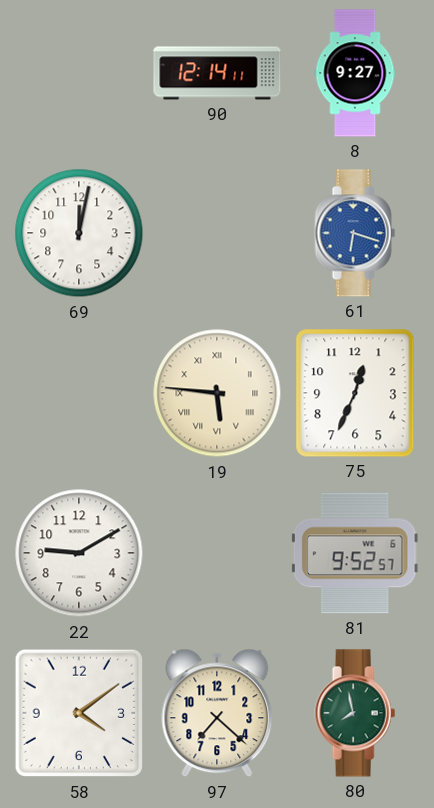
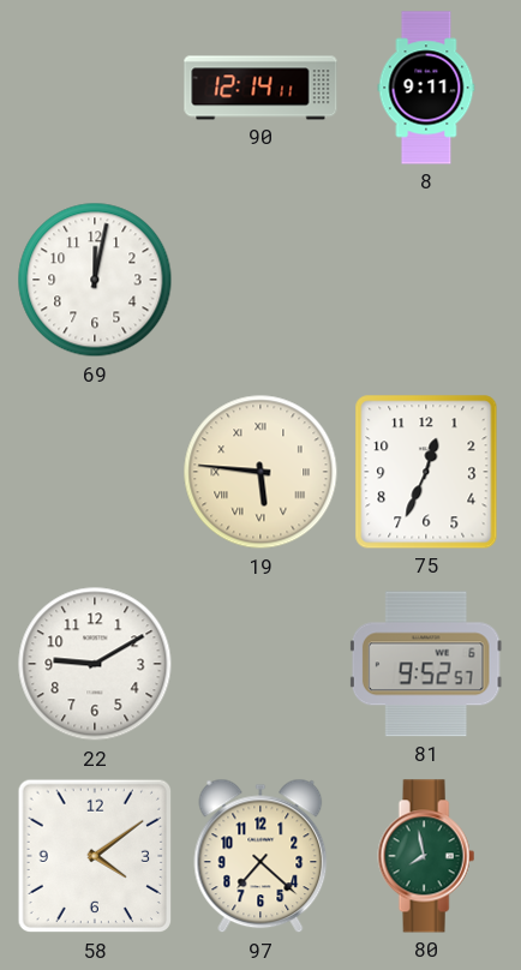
8: 9:27 -> 9:11 (426, 88)
61: 6:18 -> none (355, 233)
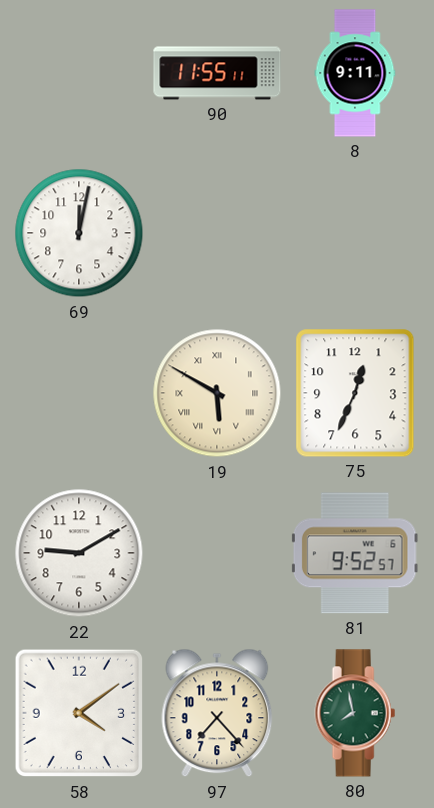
90: 12:14 -> 11:55 (217, 73)
19: 5:46 -> 5:50 (217, 393)
97: 7:22 -> 7:23 (217, 713)
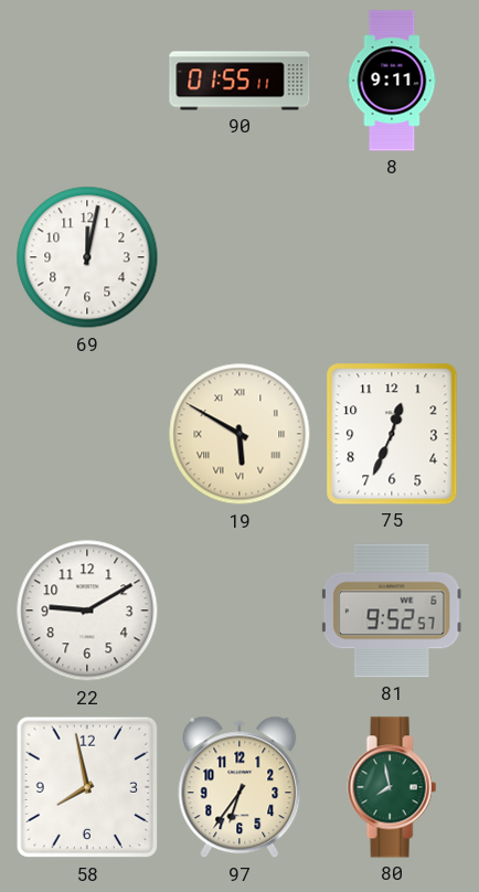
90: 11:55 -> 01:55 (239, 81)
58: 4:09 -> 7:58 (87, 787)
97: 7:23 -> 6:36 (239, 787)
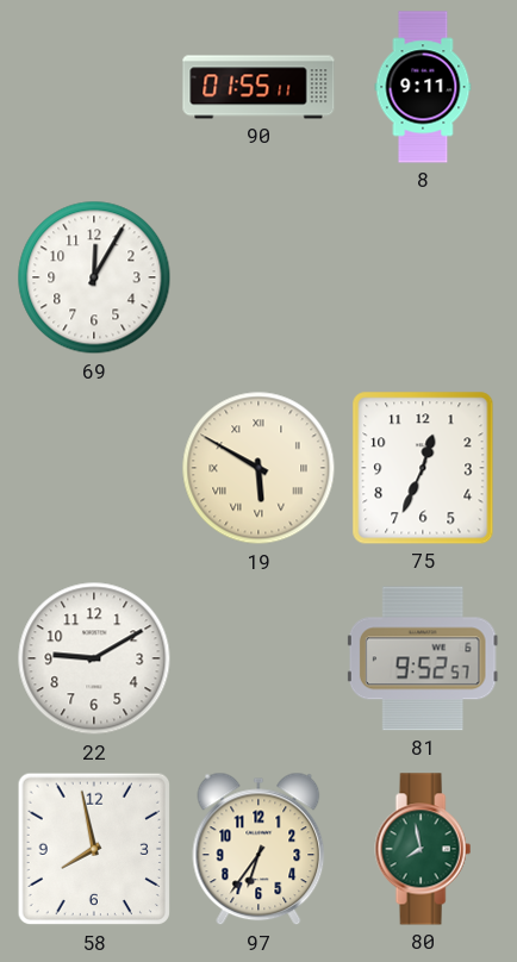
69: 12:02 -> 12:05 (94, 277)
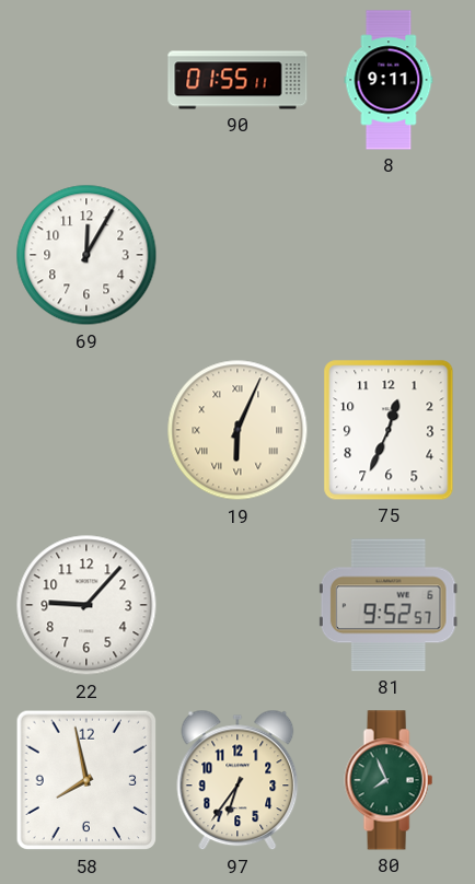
19: 5:50 -> 6:04 (237, 430)
22: 9:10 -> 9:07 (86, 605)
80: 7:58 -> 7:56 (389, 780)
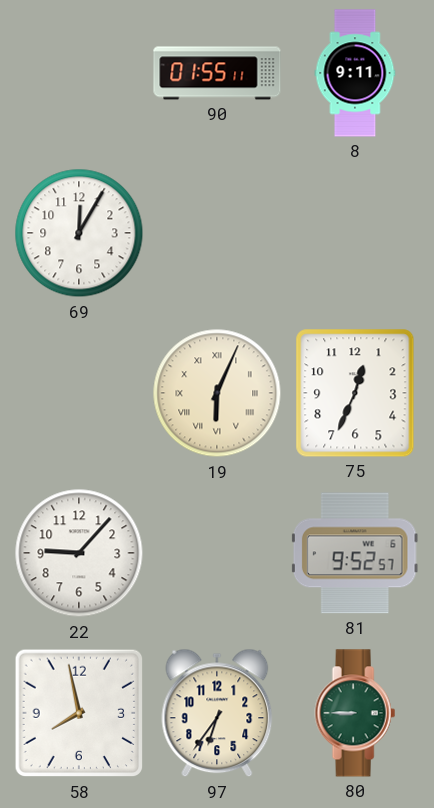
80: 7:56 -> 8:45 (355, 713)
